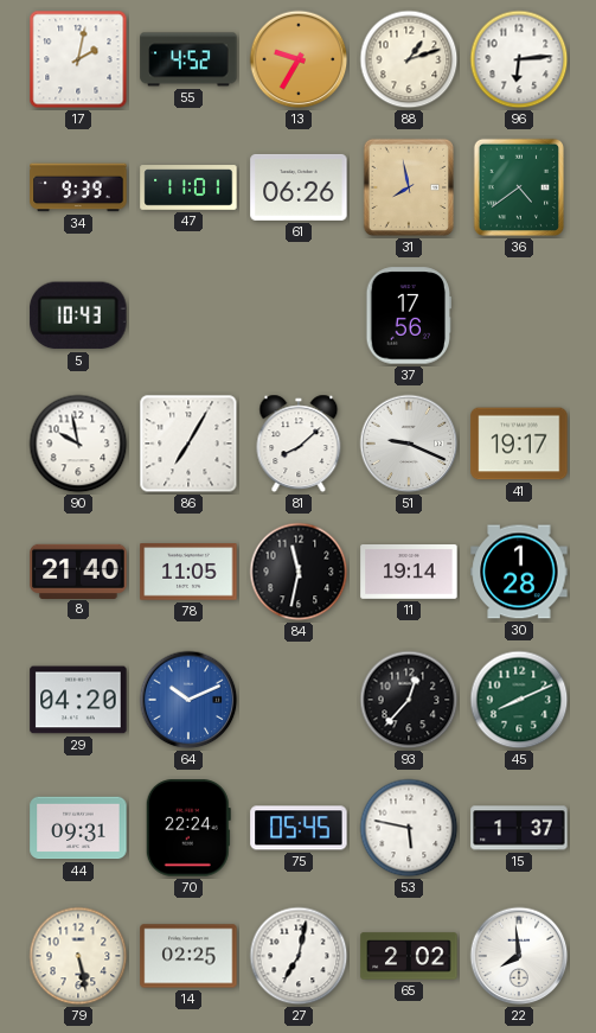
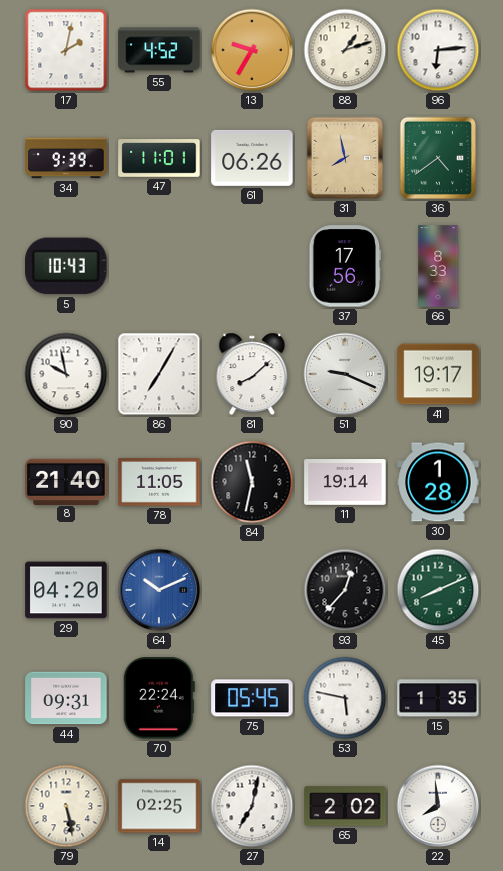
66: none -> 8:33 (438, 266)
15: 1:37 -> 1:35 (438, 698)
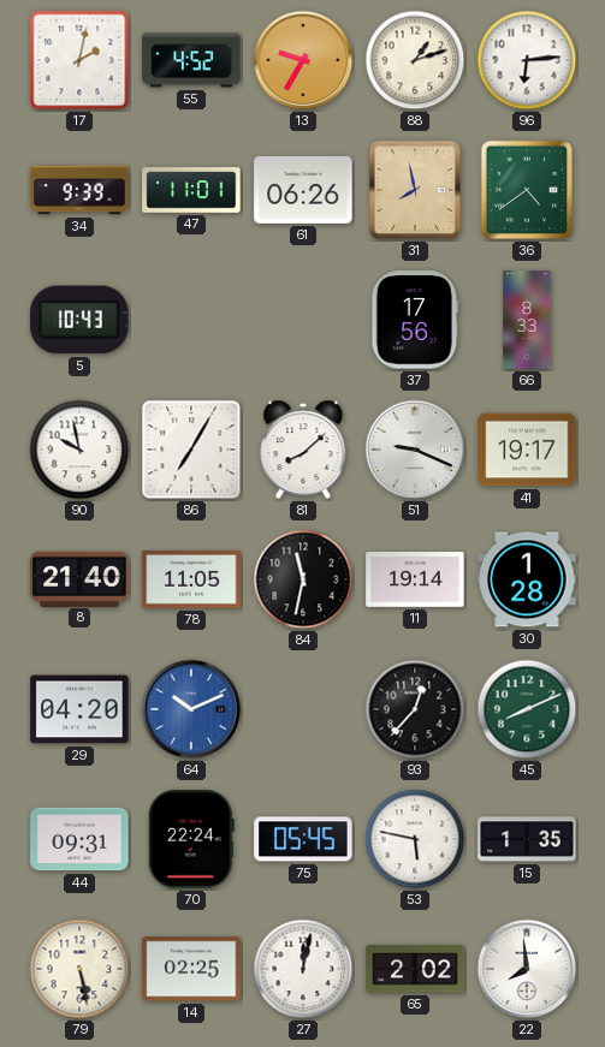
27: 7:02 -> 12:02 (303, 969)
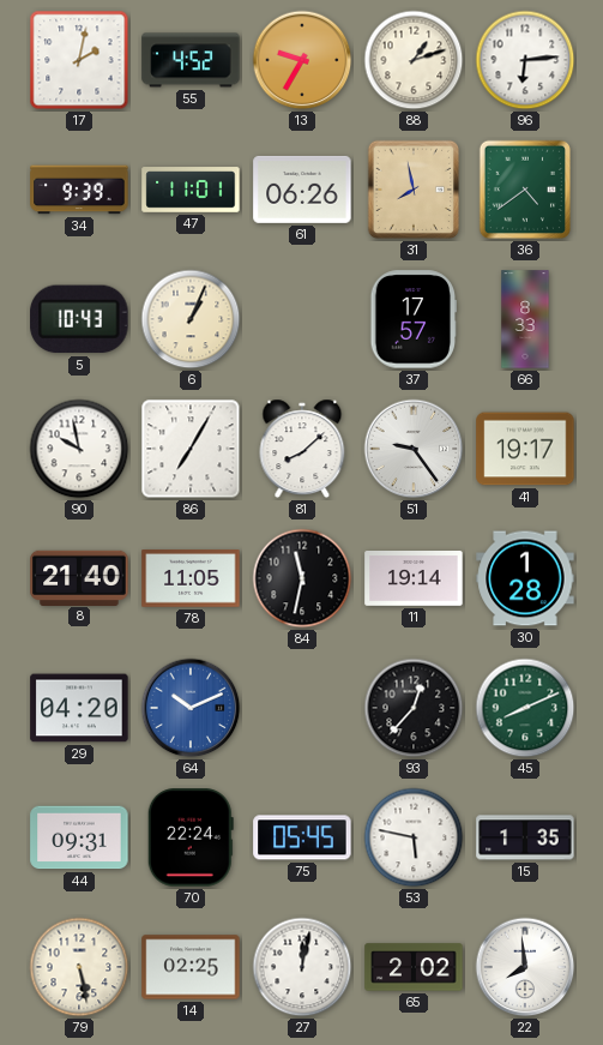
6: none -> 1:04 (191, 319)
37: 17:56 -> 17:57 (414, 319)
51: 9:19 -> 9:24 (414, 449)
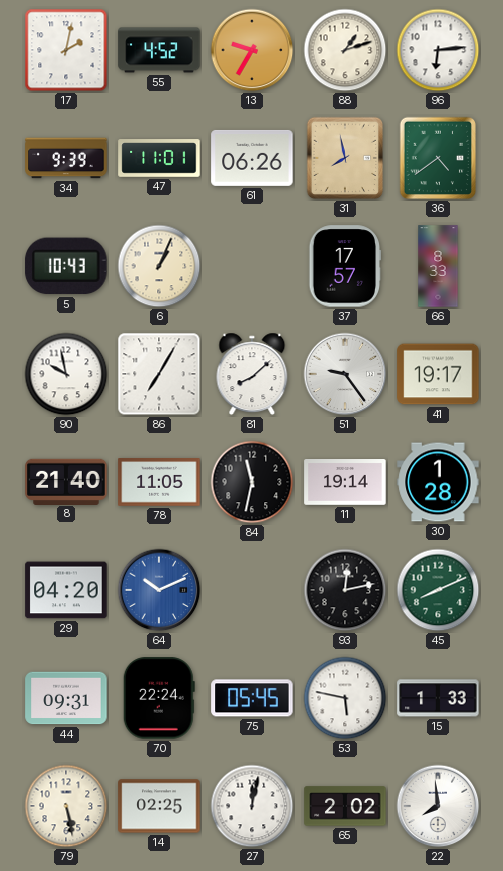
93: 12:37 -> 12:13 (345, 590)
15: 1:35 -> 1:33 (438, 698)
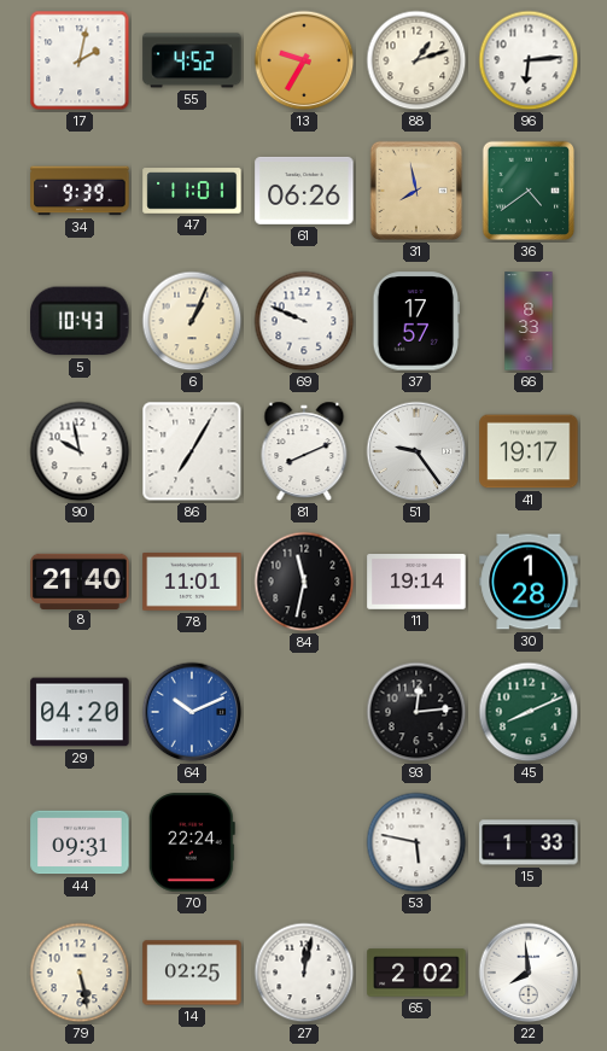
69: none -> 9:49 (304, 321)
81: 8:08 -> 8:11 (304, 451)
78: 11:05 -> 11:01 (192, 582)
93: 12:13 -> 12:14 (416, 712)
75: 05:45 -> none (252, 698)
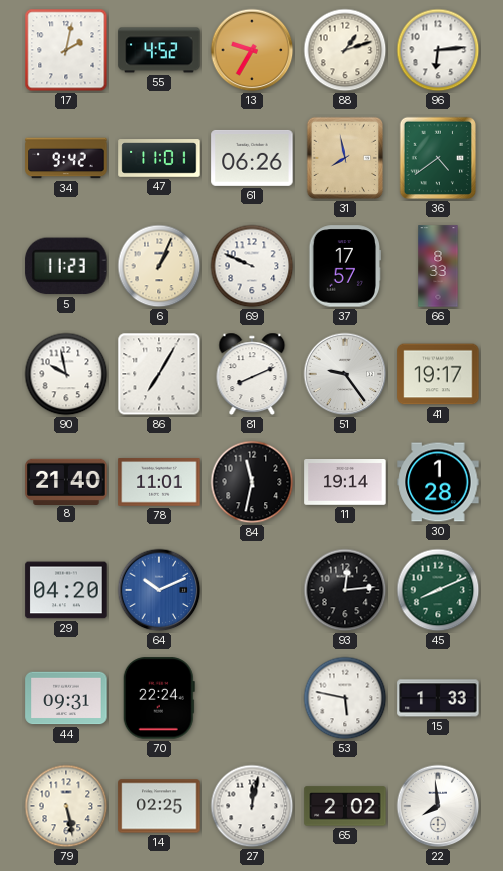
34: 9:39 -> 9:42 (66, 158)
5: 10:43 -> 11:23 (66, 266)
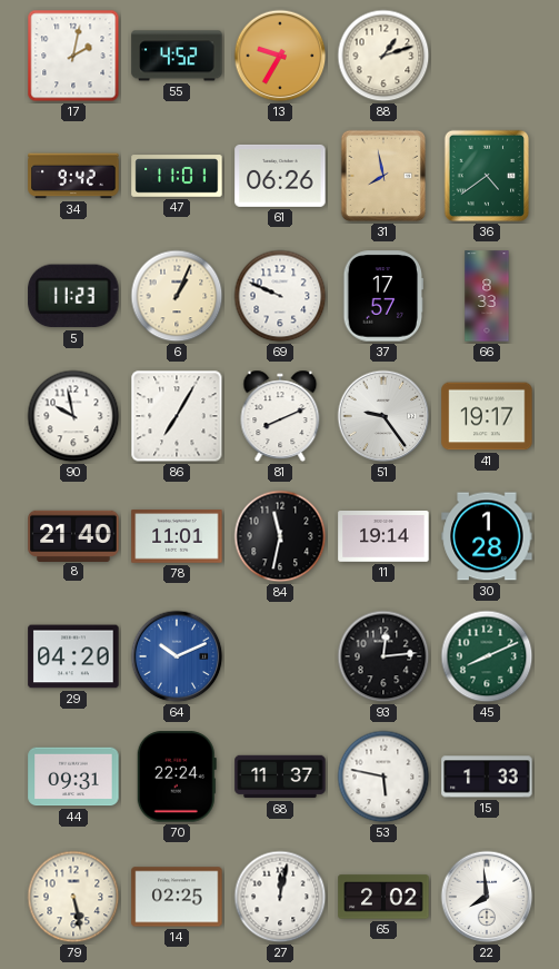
96: 6:14 -> none (438, 50)
68: none -> 11:37 (280, 777)
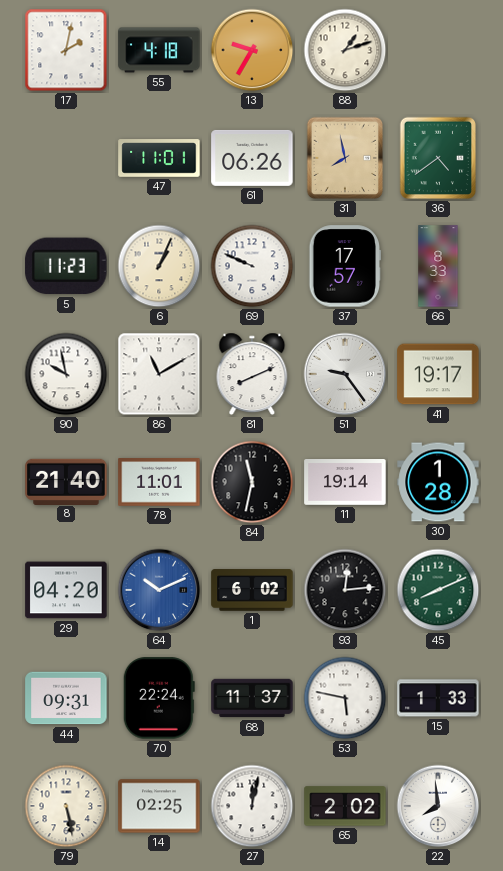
55: 4:52 -> 4:18 (159, 50)
34: 9:42 -> none (73, 176)
86: 7:05 -> 11:10 (159, 374)
1: none -> 6:02 (252, 590)
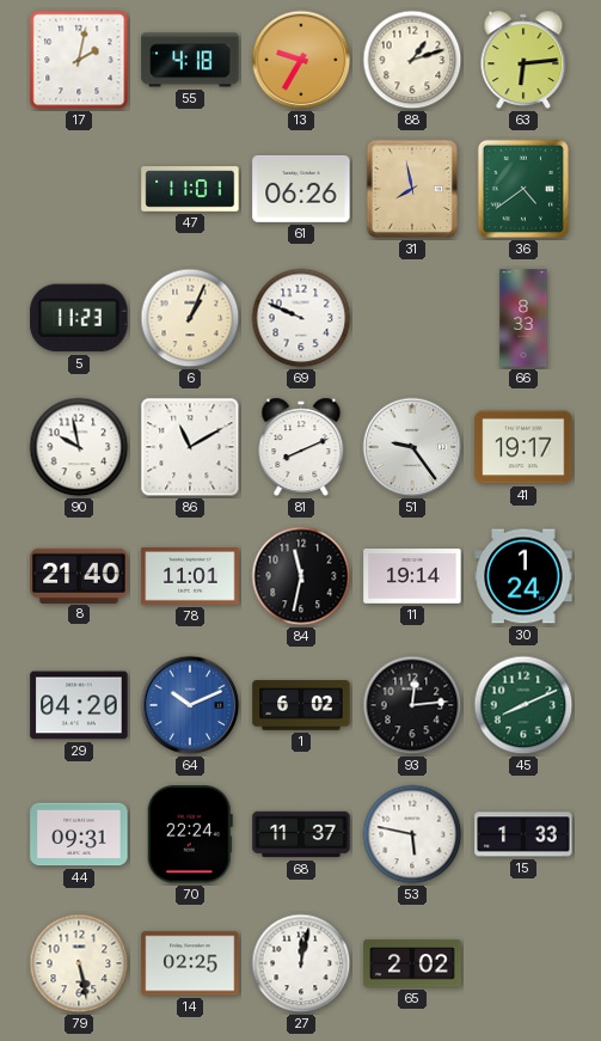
63: none -> 6:14 (523, 60)
37: 17:57 -> none (345, 266)
30: 1:28 -> 1:24 (523, 576)
22: 7:59 -> none (438, 806)
